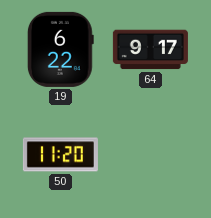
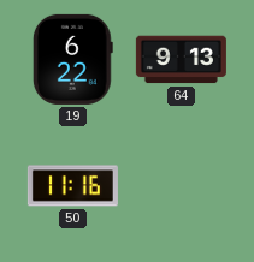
64: 9:17 -> 9:13 (181, 60)
50: 11:20 -> 11:16 (72, 186)
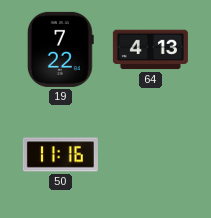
19: 6:22 -> 7:22 (60, 49)
64: 9:13 -> 4:13 (150, 50)
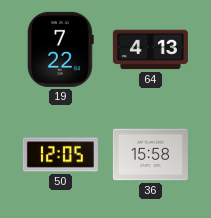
50: 11:16 -> 12:05 (60, 155)
36: none -> 15:58 (150, 155)
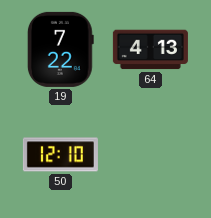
50: 12:05 -> 12:10 (60, 155)
36: 15:58 -> none (150, 155)
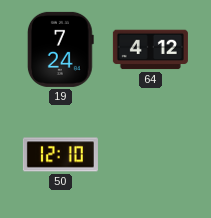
19: 7:22 -> 7:24 (60, 49)
64: 4:13 -> 4:12 (150, 50)
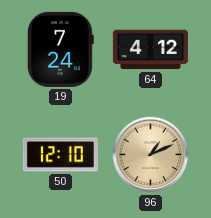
96: none -> 1:11 (151, 155)
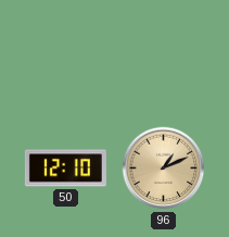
19: 7:24 -> none (60, 49)
64: 4:12 -> none (150, 50)
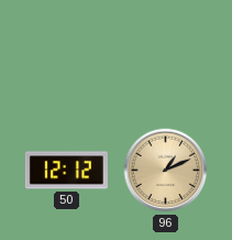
50: 12:10 -> 12:12 (66, 171)
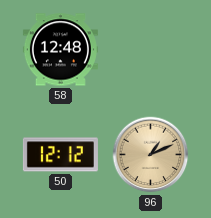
58: none -> 12:48 (60, 50)
